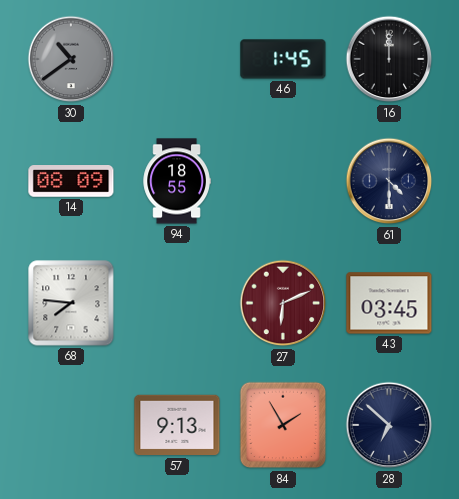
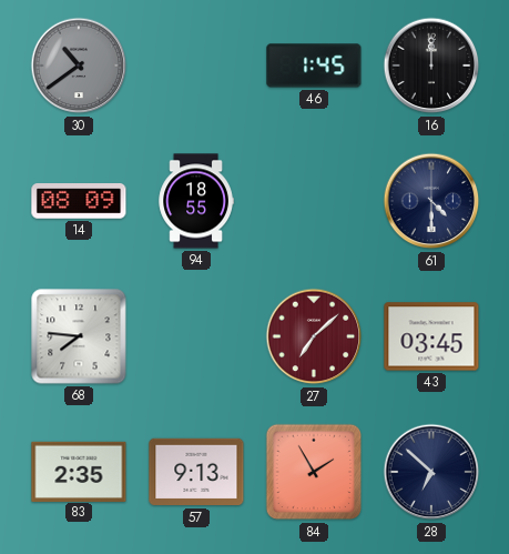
27: 6:11 -> 7:08 (314, 336)
83: none -> 2:35 (79, 471)
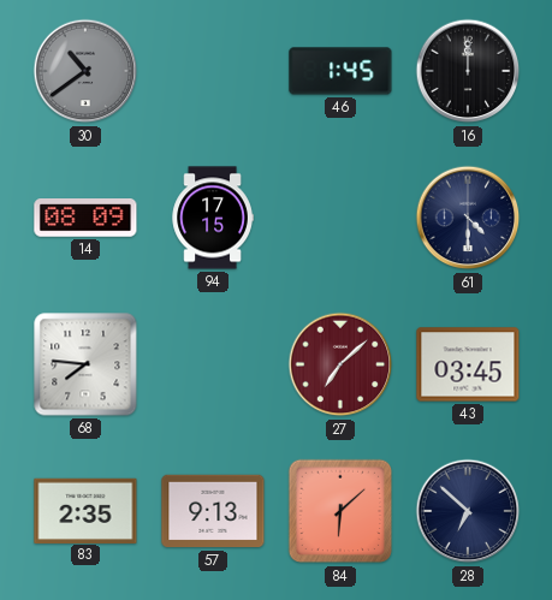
94: 18:55 -> 17:15 (213, 218)
84: 1:55 -> 6:08 (340, 511)
